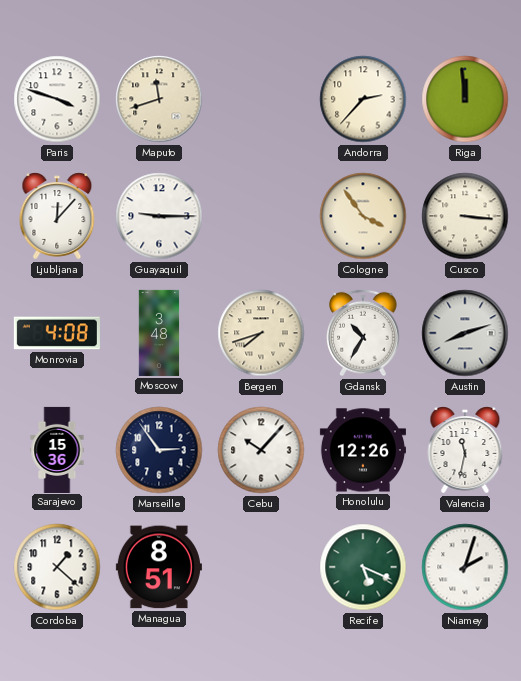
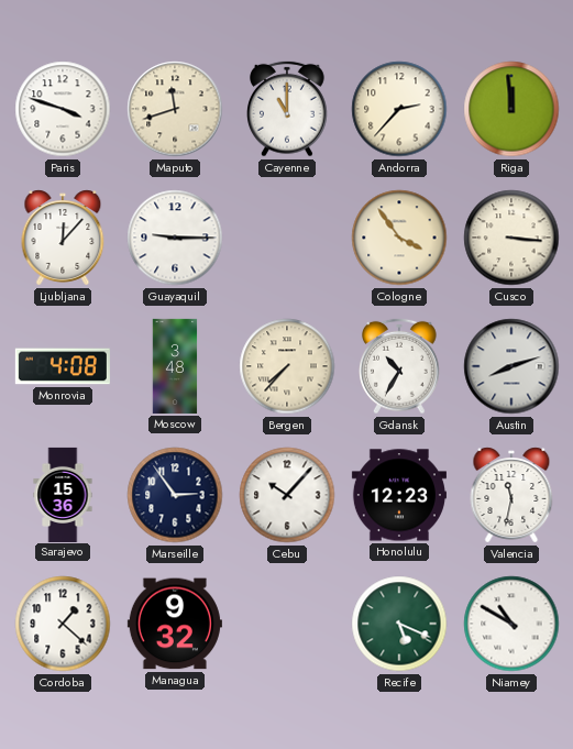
Cayenne: none -> 11:00 (288, 109)
Bergen: 7:42 -> 7:37 (287, 366)
Honolulu: 12:26 -> 12:23 (399, 495)
Managua: 8:51 -> 9:32 (175, 624)
Niamey: 2:03 -> 10:50 (511, 624)
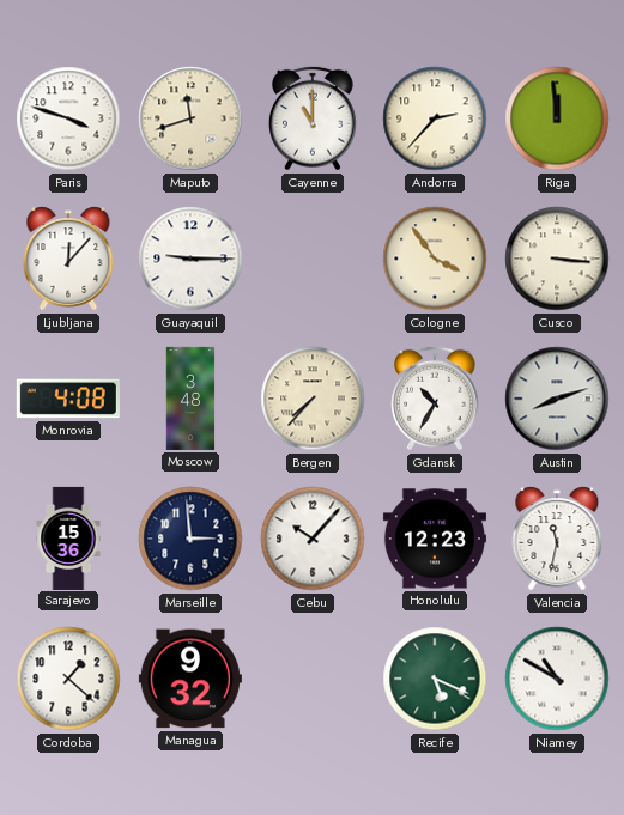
Marseille: 2:54 -> 2:59 (190, 539)
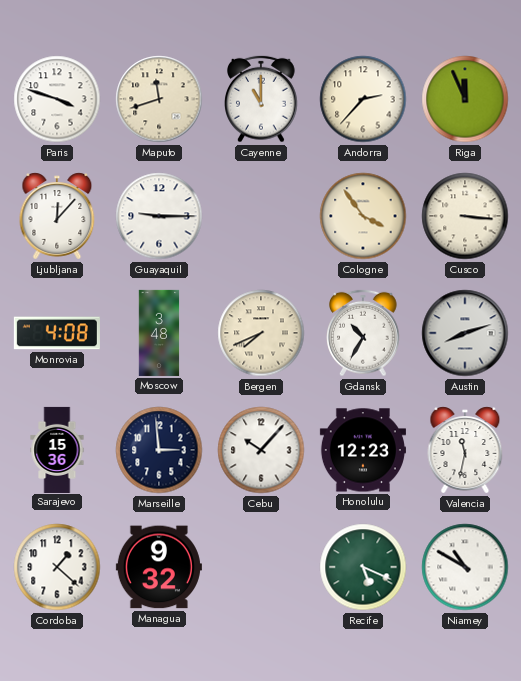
Riga: 11:59 -> 11:56 (465, 99)
Bergen: 7:37 -> 7:41 (261, 333)
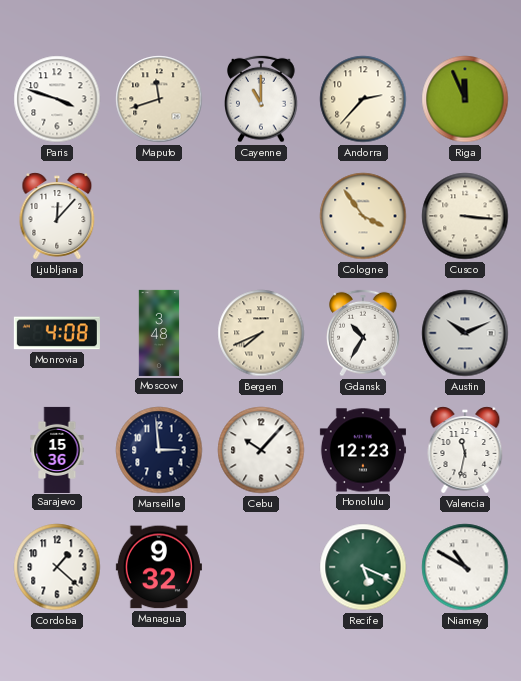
Guayaquil: 9:15 -> none (159, 216)
Austin: 8:12 -> 10:11 (465, 333)
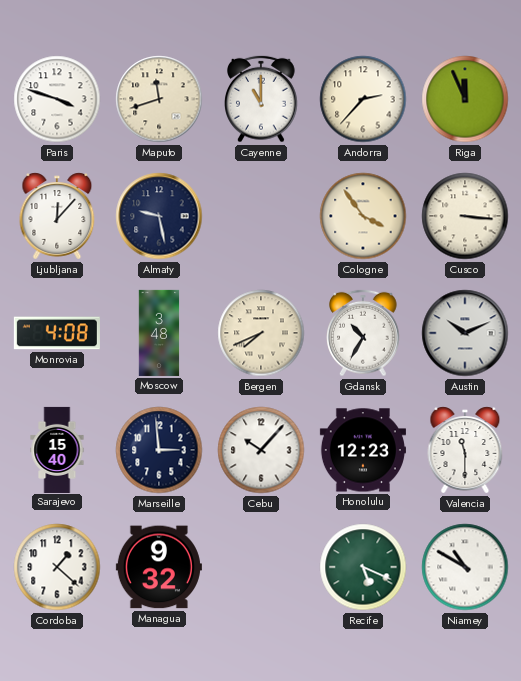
Almaty: none -> 9:28 (159, 216)
Sarajevo: 15:36 -> 15:40 (57, 449)
Valencia: 11:32 -> 11:30 (465, 450)
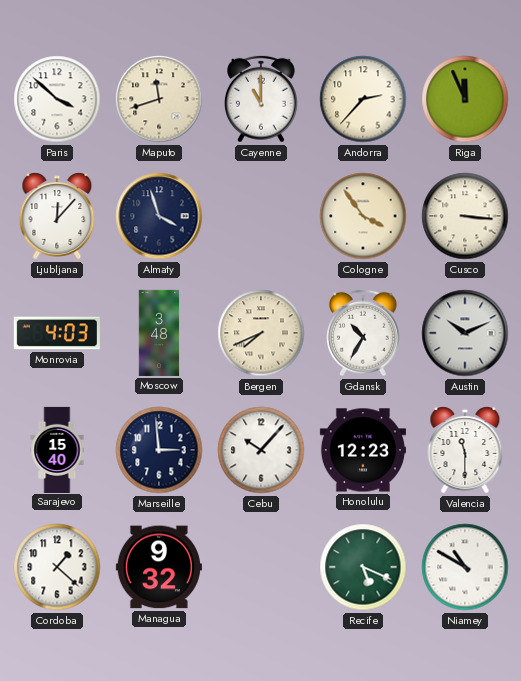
Paris: 3:48 -> 3:52 (57, 99)
Almaty: 9:28 -> 3:57 (159, 216)
Monrovia: 4:08 -> 4:03 (57, 333)
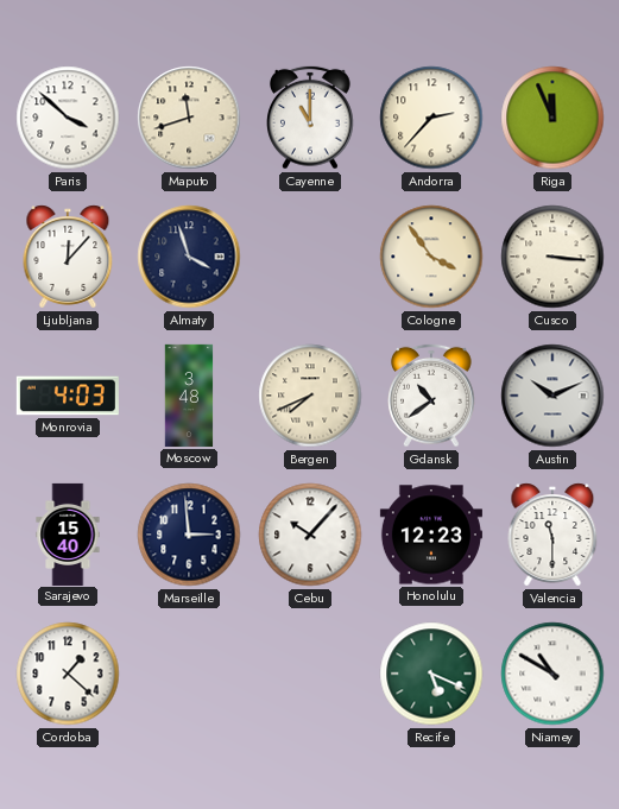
Gdansk: 10:35 -> 10:39 (432, 396)
Managua: 9:32 -> none (159, 567)
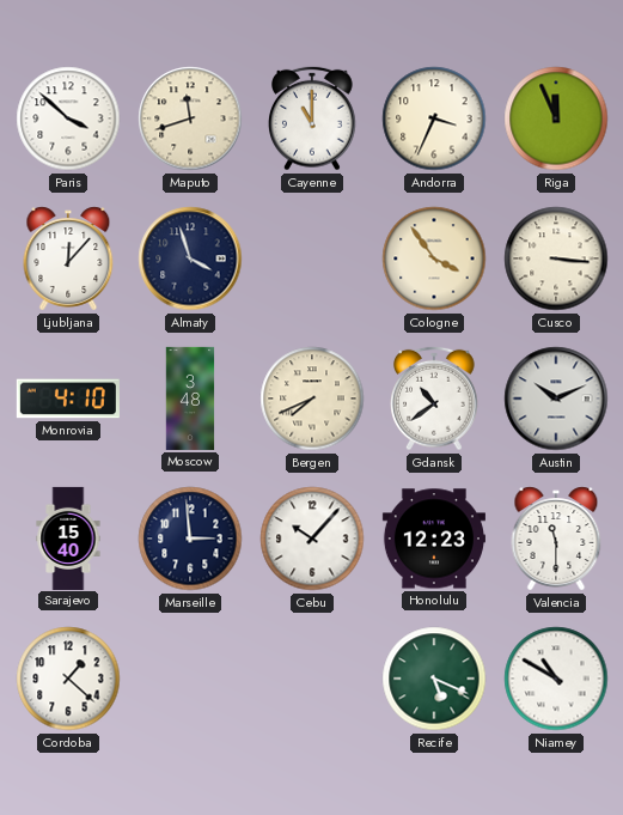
Andorra: 2:37 -> 3:34 (434, 118)
Monrovia: 4:03 -> 4:10 (68, 399)
